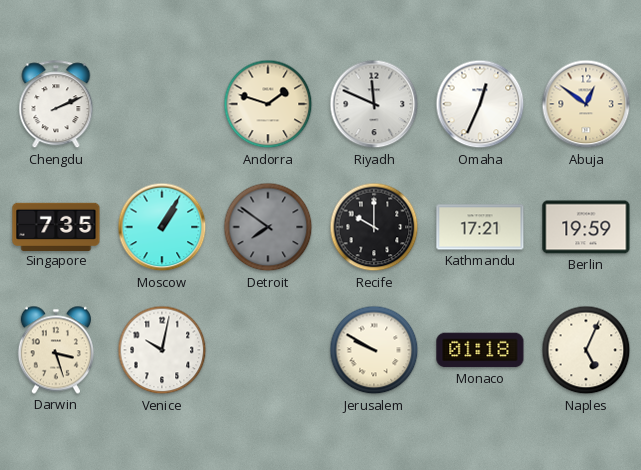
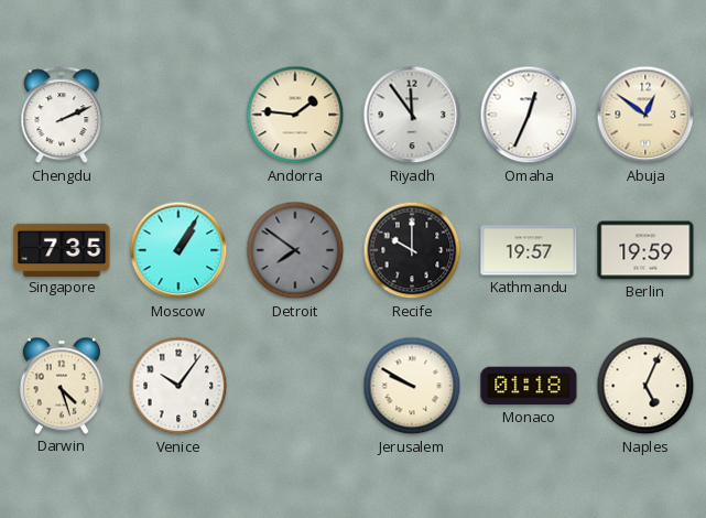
Andorra: 1:48 -> 1:46 (295, 115)
Riyadh: 11:49 -> 11:54 (412, 115)
Kathmandu: 17:21 -> 19:57 (529, 250)
Darwin: 3:27 -> 4:27 (62, 386)
Venice: 10:02 -> 10:06 (178, 386)
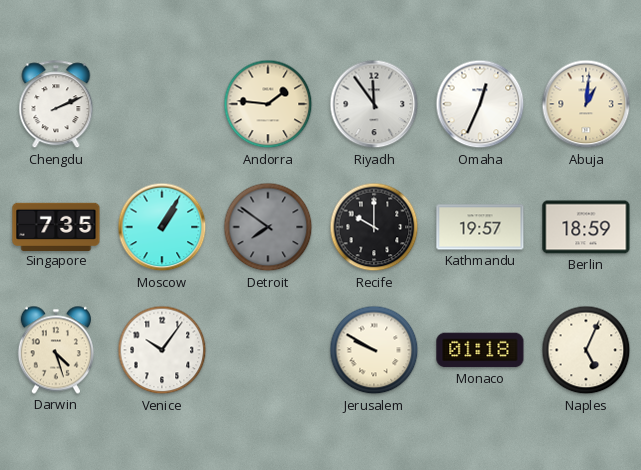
Abuja: 12:51 -> 1:01 (586, 104)
Berlin: 19:59 -> 18:59 (586, 227)
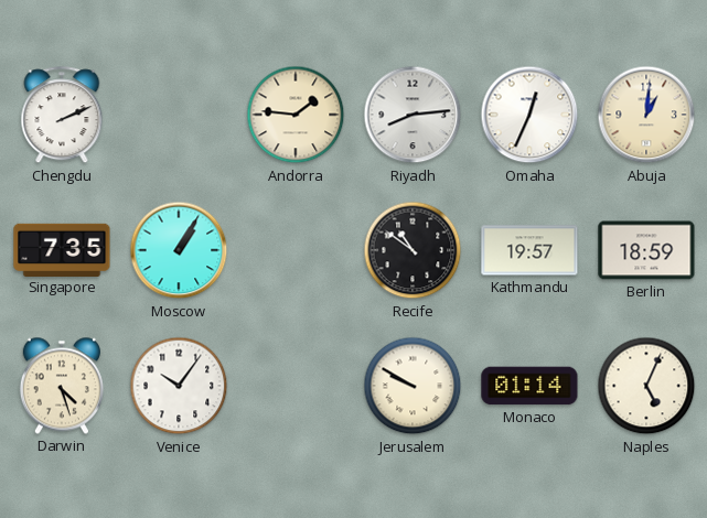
Riyadh: 11:54 -> 8:14 (413, 115)
Detroit: 7:51 -> none (268, 227)
Recife: 10:00 -> 10:51 (413, 250)
Monaco: 01:18 -> 01:14 (529, 386)
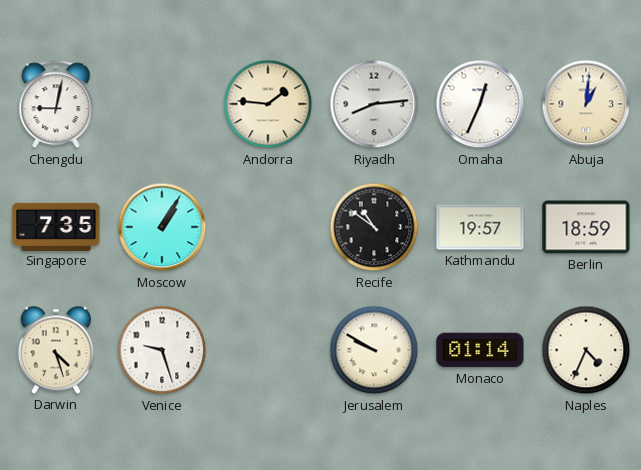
Chengdu: 2:11 -> 9:02 (56, 105)
Venice: 10:06 -> 9:27 (162, 350)
Naples: 5:04 -> 4:34 (586, 350)
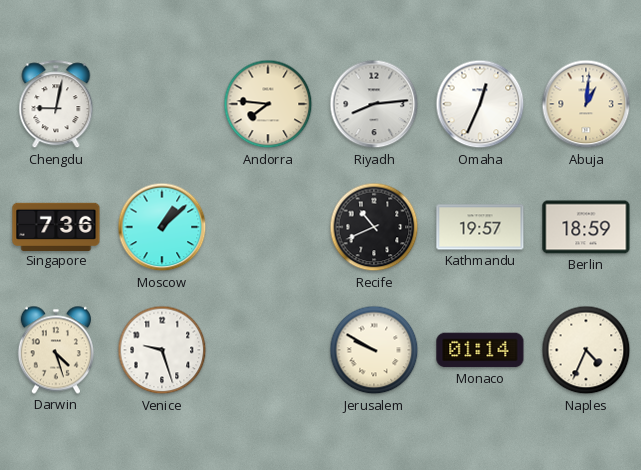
Andorra: 1:46 -> 7:46 (268, 104)
Singapore: 7:35 -> 7:36 (56, 226)
Moscow: 1:05 -> 1:08 (162, 227)
Recife: 10:51 -> 10:41 (374, 227)
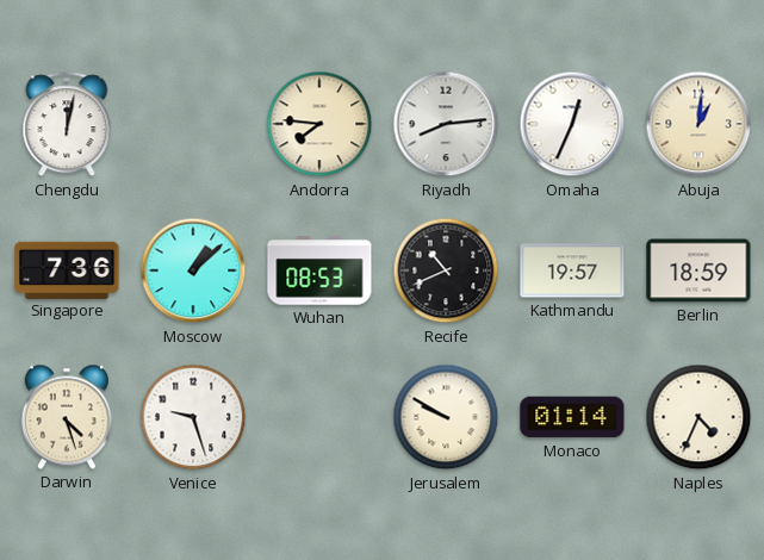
Chengdu: 9:02 -> 12:02 (67, 125)
Wuhan: none -> 08:53 (319, 270)
